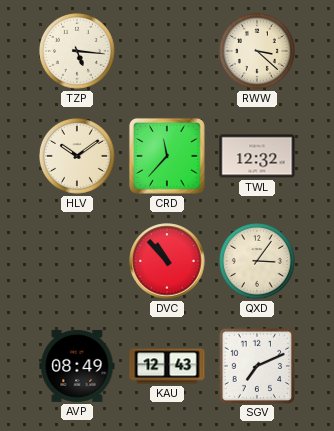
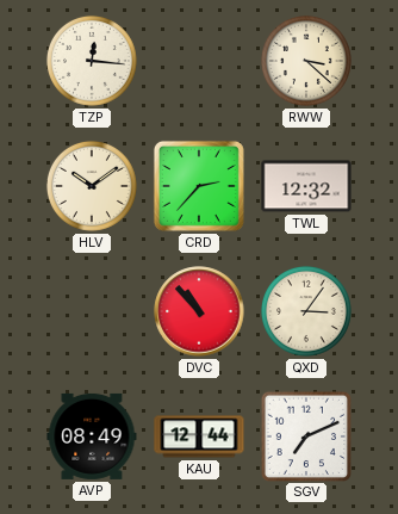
TZP: 5:16 -> 12:16 (92, 61)
CRD: 11:37 -> 2:37 (199, 186)
KAU: 12:43 -> 12:44 (199, 436)
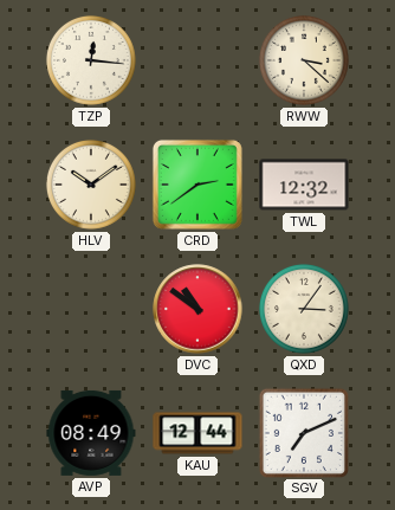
CRD: 2:37 -> 2:39 (197, 185)
DVC: 10:53 -> 10:51 (197, 309)
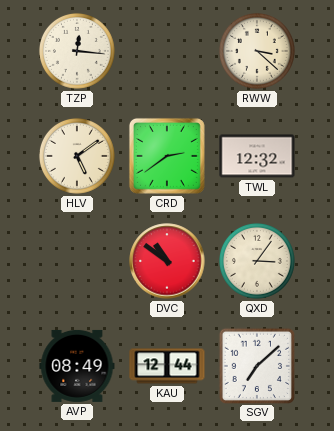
HLV: 10:09 -> 5:09 (77, 156)
SGV: 7:11 -> 7:08 (256, 365)
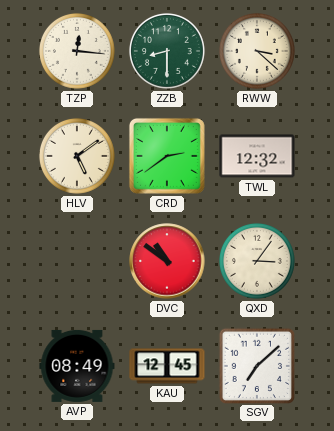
ZZB: none -> 8:30 (167, 51)
KAU: 12:44 -> 12:45 (167, 366)
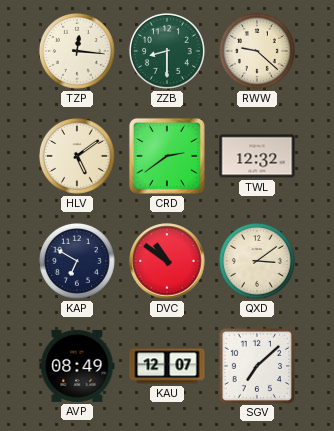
RWW: 3:22 -> 9:22 (257, 51)
KAP: none -> 6:50 (77, 261)
QXD: 3:06 -> 3:09 (257, 261)
KAU: 12:45 -> 12:07 (167, 366)
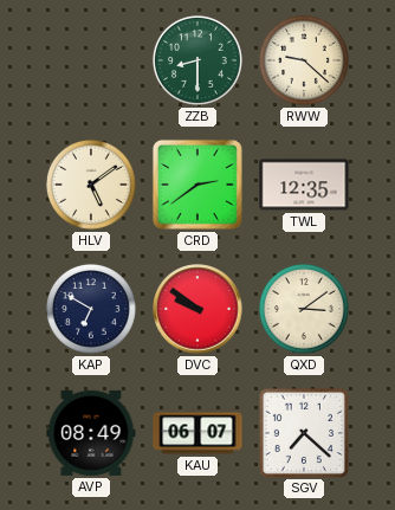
TZP: 12:16 -> none (77, 51)
TWL: 12:32 -> 12:35 (304, 185)
DVC: 10:51 -> 9:51 (197, 309)
KAU: 12:07 -> 06:07 (197, 433)
SGV: 7:08 -> 7:22 (303, 432)
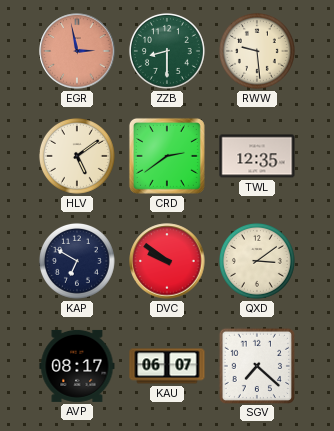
EGR: none -> 2:58 (77, 51)
RWW: 9:22 -> 9:29 (257, 51)
AVP: 08:49 -> 08:17 (77, 366)
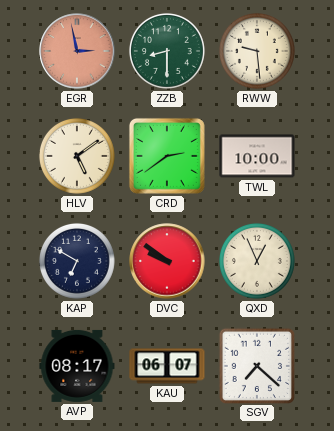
TWL: 12:35 -> 10:00 (257, 156)
QXD: 3:09 -> 12:56 (257, 261)
